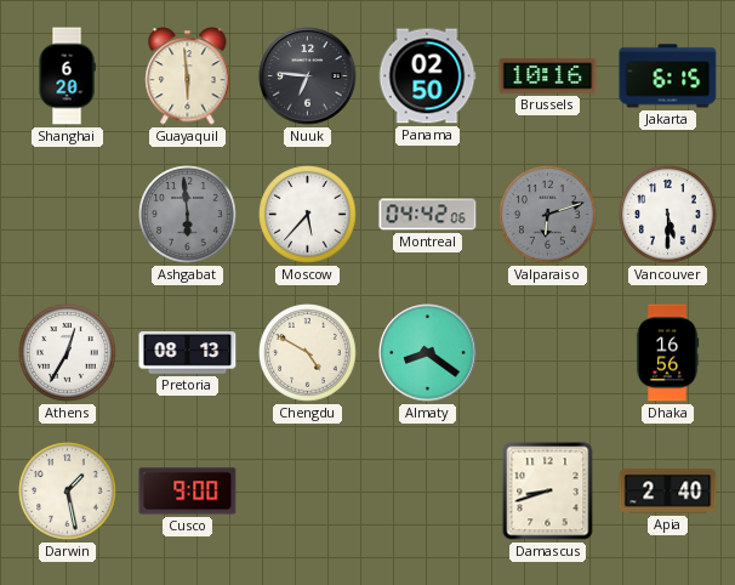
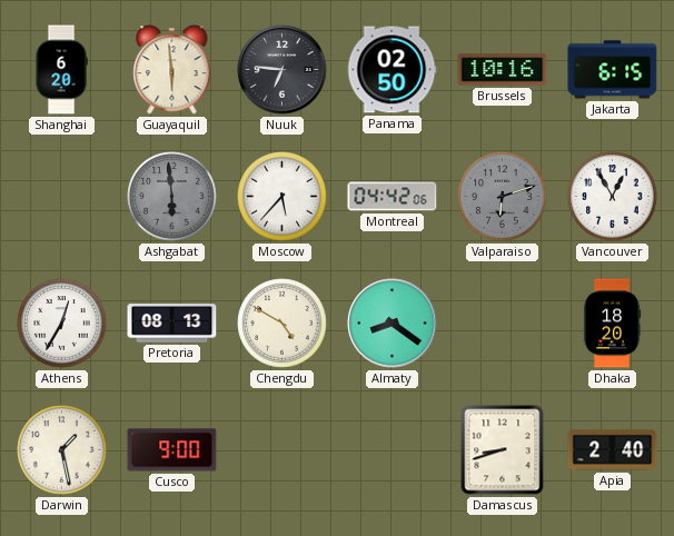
Vancouver: 5:30 -> 12:55 (613, 197)
Dhaka: 16:56 -> 18:20 (612, 324)
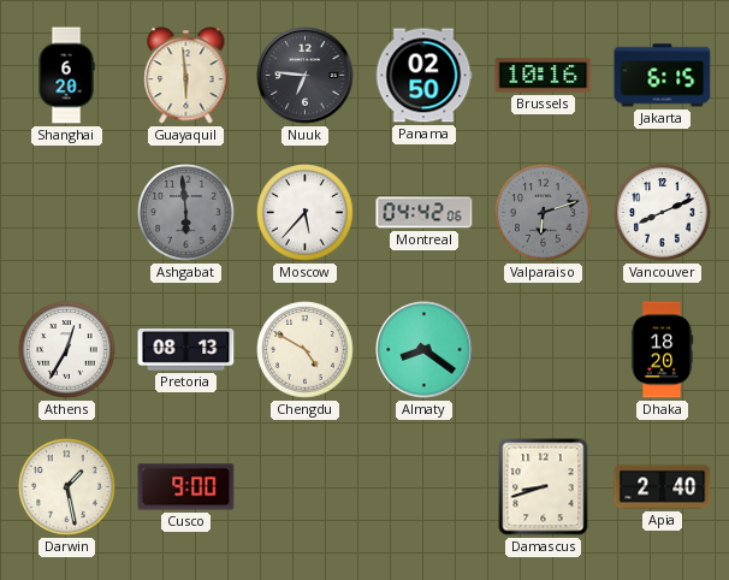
Vancouver: 12:55 -> 8:11 (663, 213)
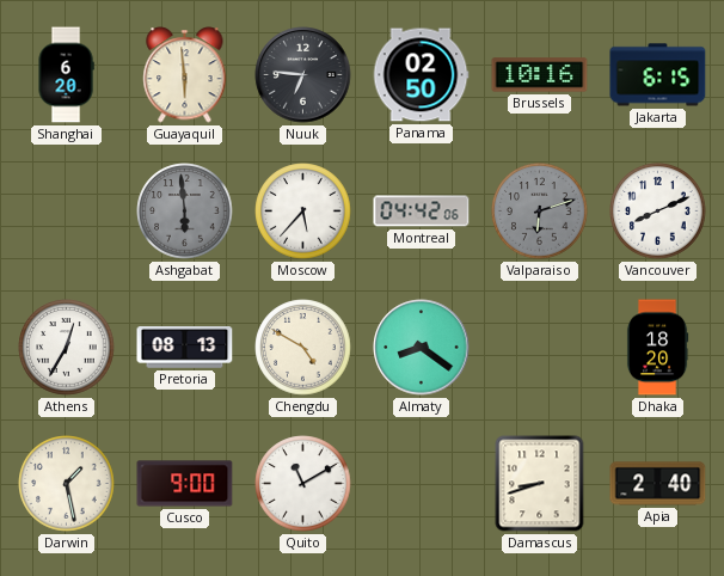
Quito: none -> 11:10 (303, 484)
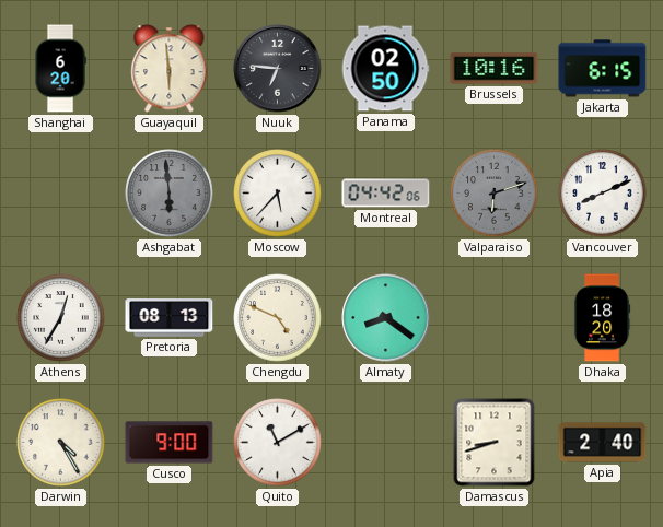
Chengdu: 4:50 -> 4:49 (278, 318)
Darwin: 1:28 -> 4:25 (61, 443)
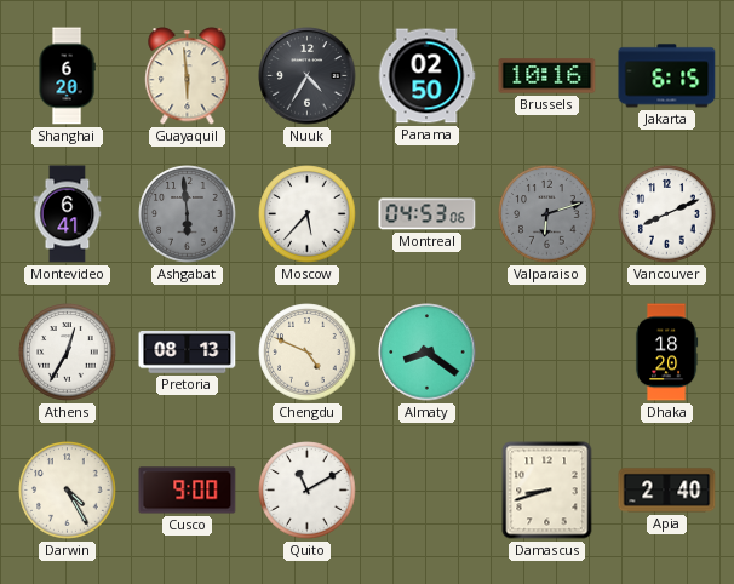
Nuuk: 6:46 -> 4:35 (308, 76)
Montevideo: none -> 6:41 (68, 214)
Montreal: 04:42 -> 04:53 (428, 214)
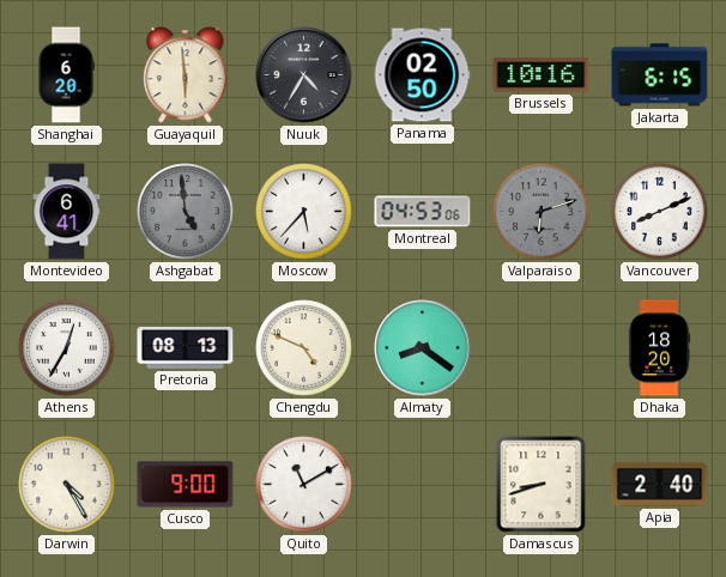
Ashgabat: 5:59 -> 4:59 (186, 212)
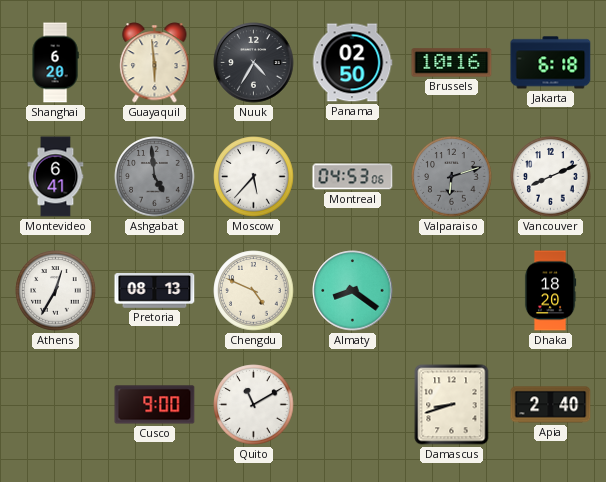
Jakarta: 6:15 -> 6:18 (551, 63)
Darwin: 4:25 -> none (67, 485)
